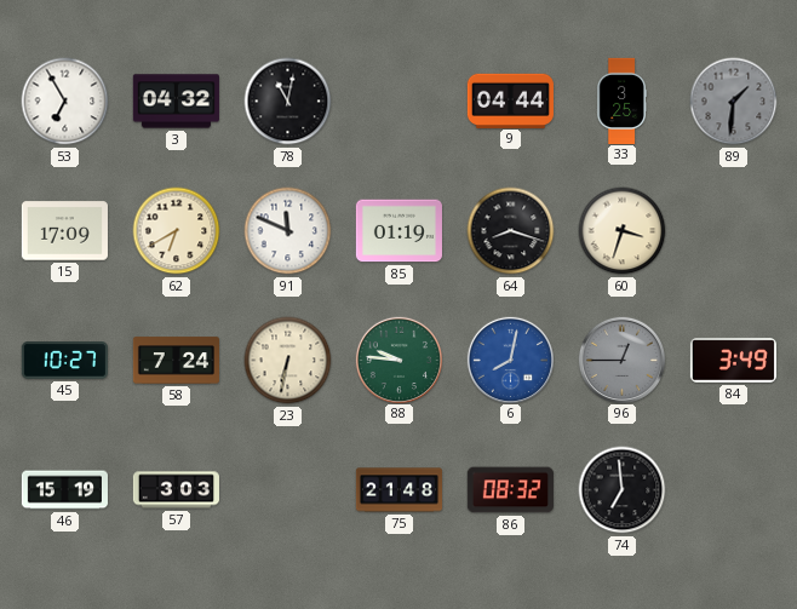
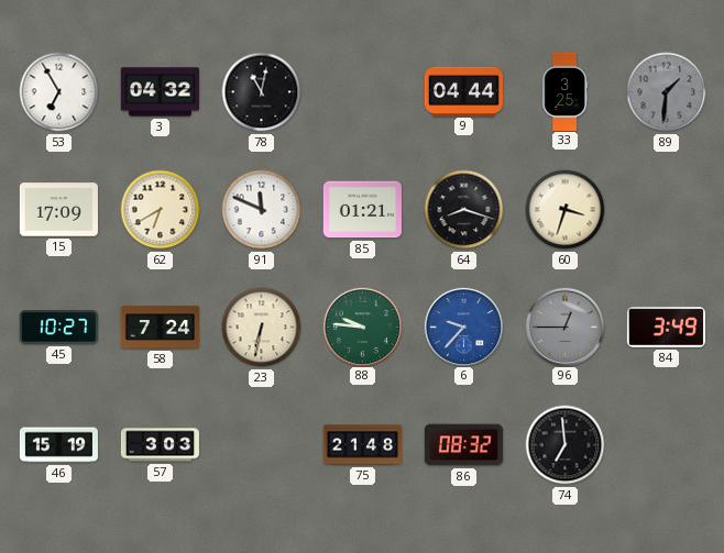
85: 01:19 -> 01:21 (362, 210)
6: 8:02 -> 9:37 (463, 327)
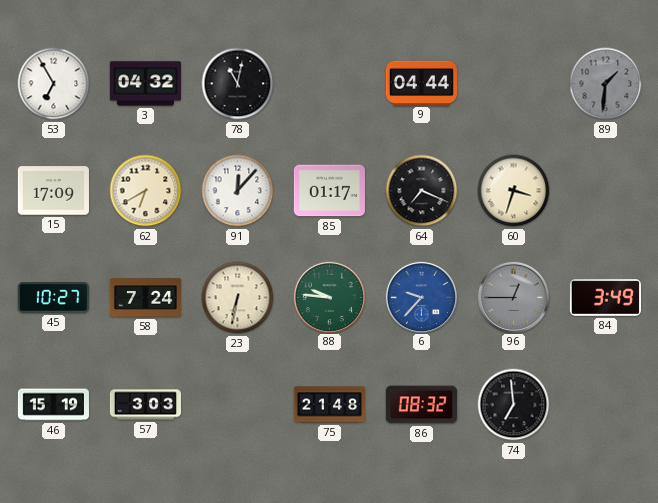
33: 3:25 -> none (564, 91)
91: 11:49 -> 12:07 (238, 191)
85: 01:21 -> 01:17 (329, 191)
64: 8:18 -> 7:19 (422, 191)
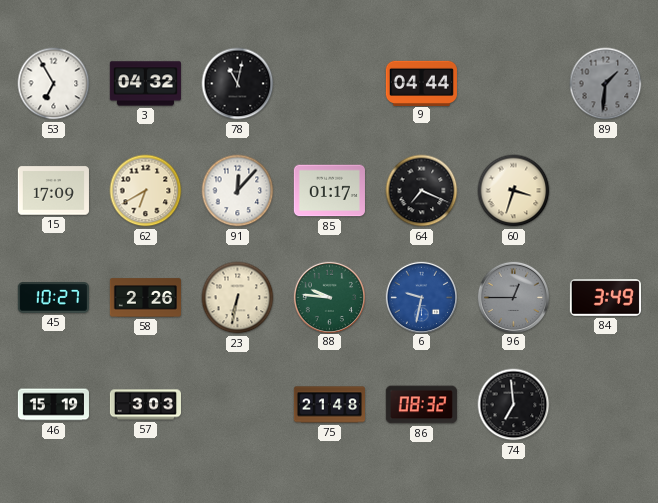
58: 7:24 -> 2:26 (145, 298)
6: 9:37 -> 9:32 (421, 297)
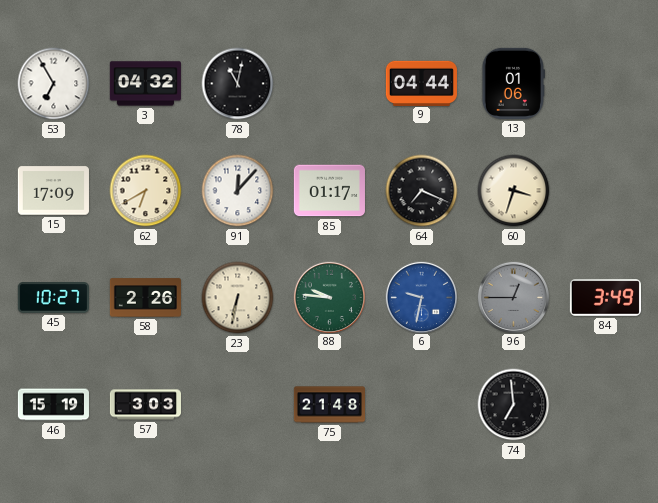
13: none -> 01:06 (513, 83)
89: 1:31 -> none (606, 84)
86: 08:32 -> none (421, 405)
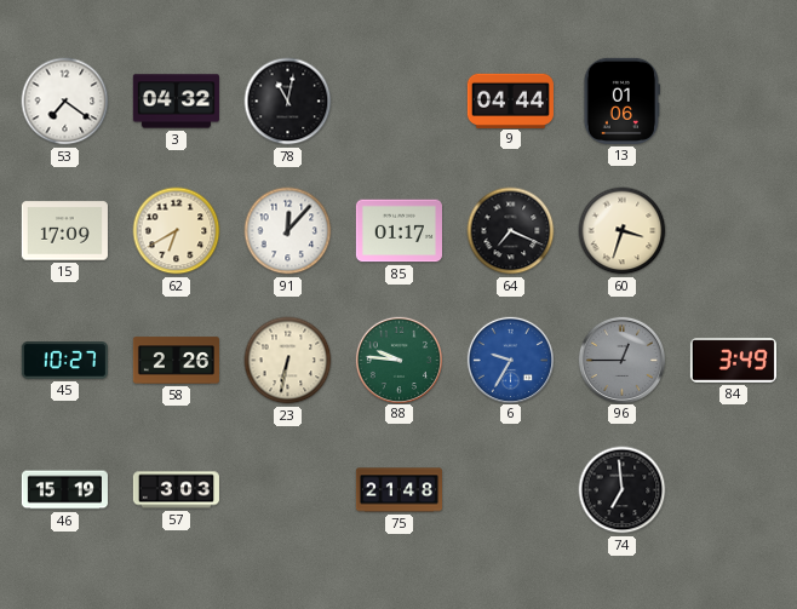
53: 6:55 -> 7:21 (65, 102)
6: 9:32 -> 9:35 (510, 360)
